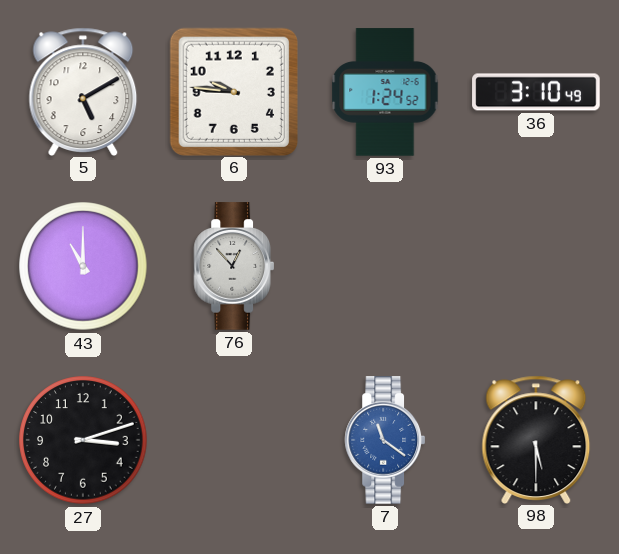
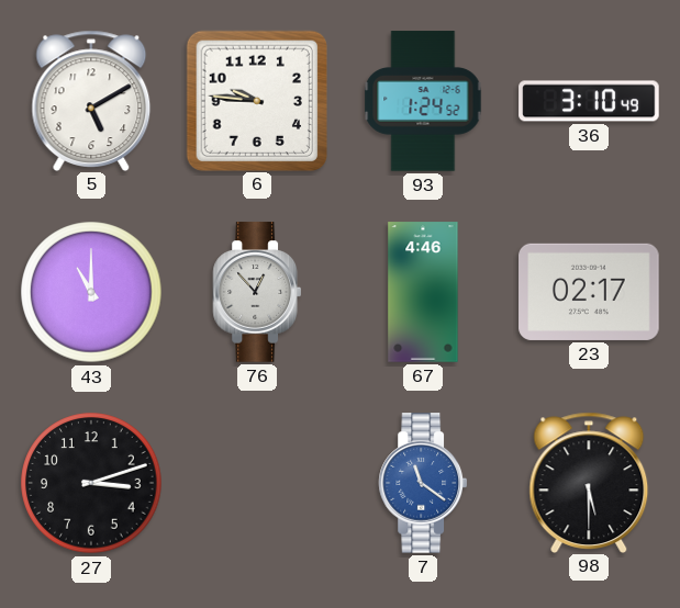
67: none -> 4:46 (423, 292)
23: none -> 02:17 (589, 292)
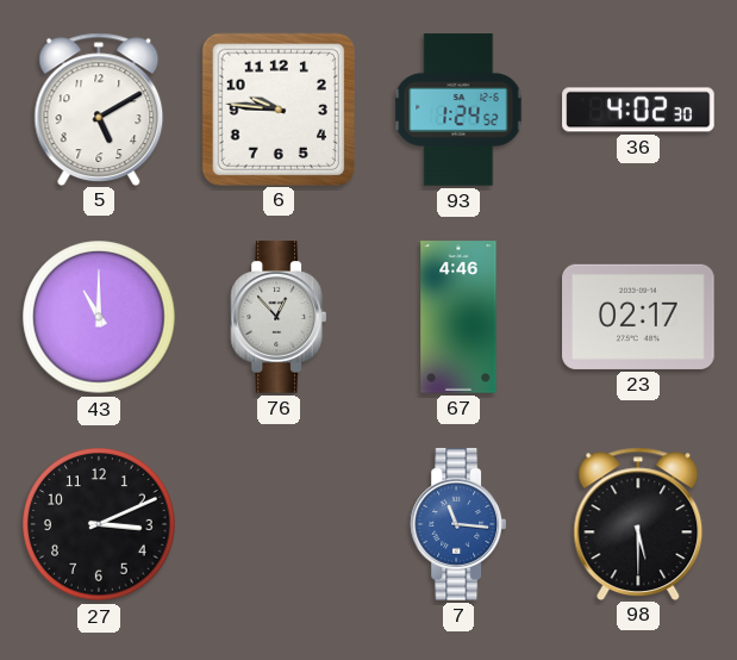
36: 3:10 -> 4:02 (638, 110)
27: 3:12 -> 3:11 (99, 524)
7: 11:21 -> 11:16 (457, 524)
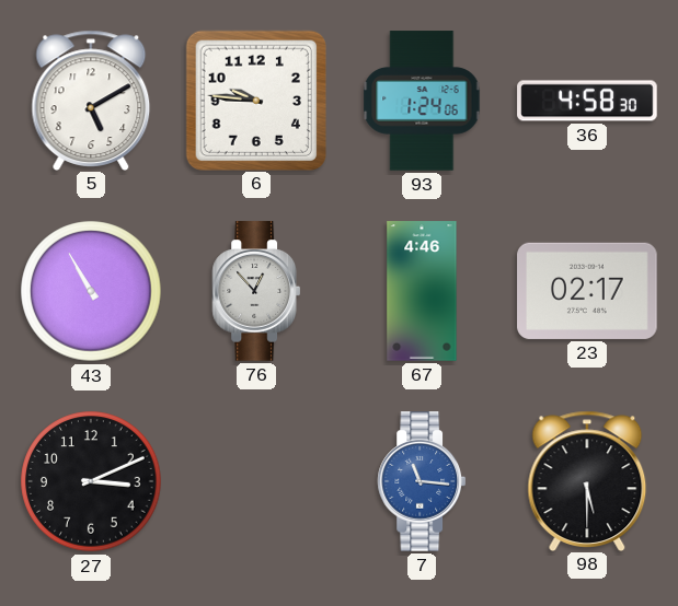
93: 1:24:52 -> 1:24:06 (422, 101)
36: 4:02 -> 4:58 (587, 101)
43: 11:00 -> 10:55 (91, 291)
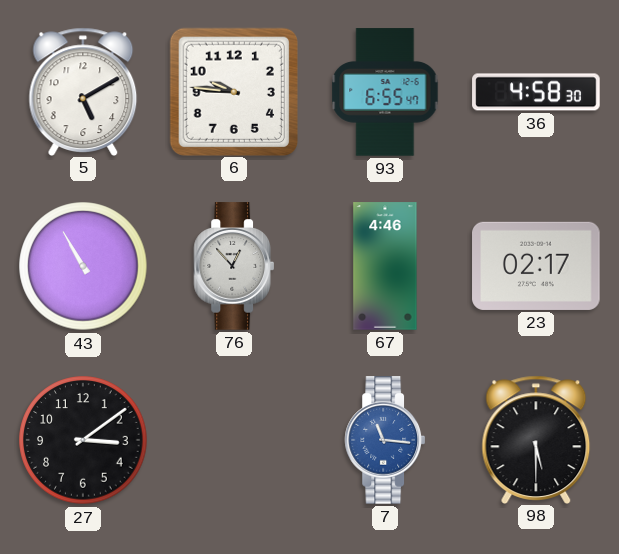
93: 1:24 -> 6:55 (385, 92)
27: 3:11 -> 3:09 (83, 440)
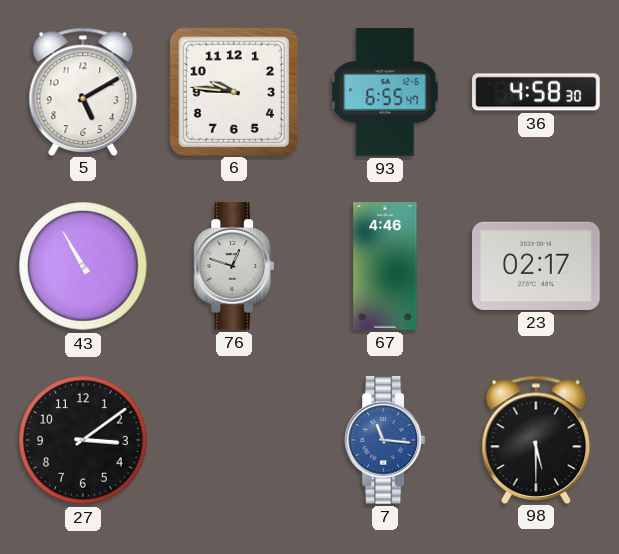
76: 12:53 -> 12:48 (233, 266)
